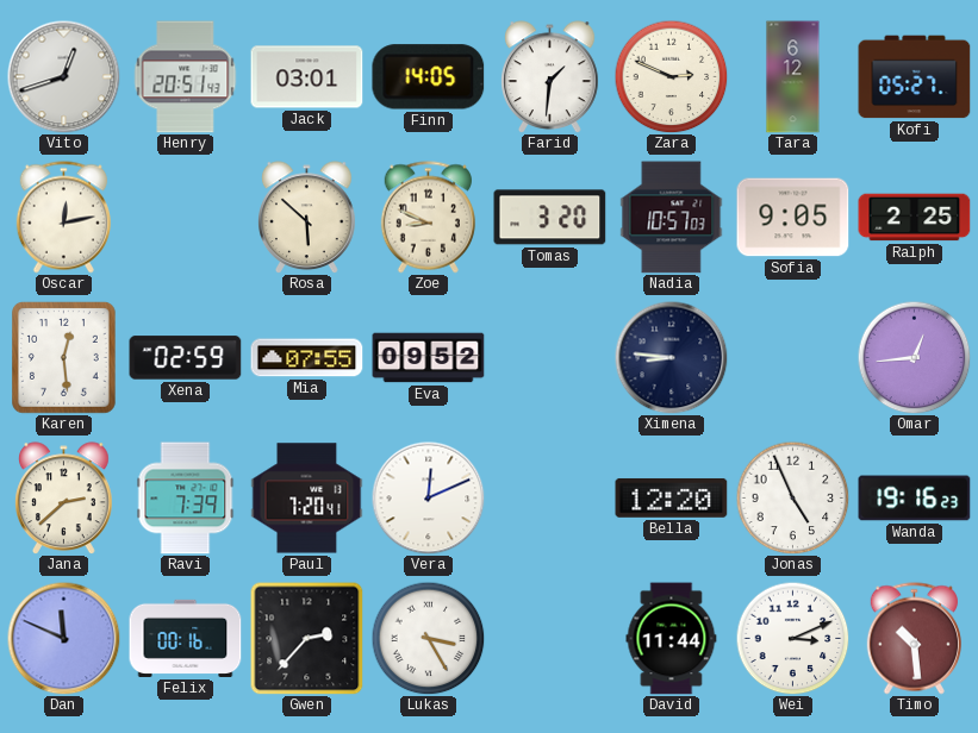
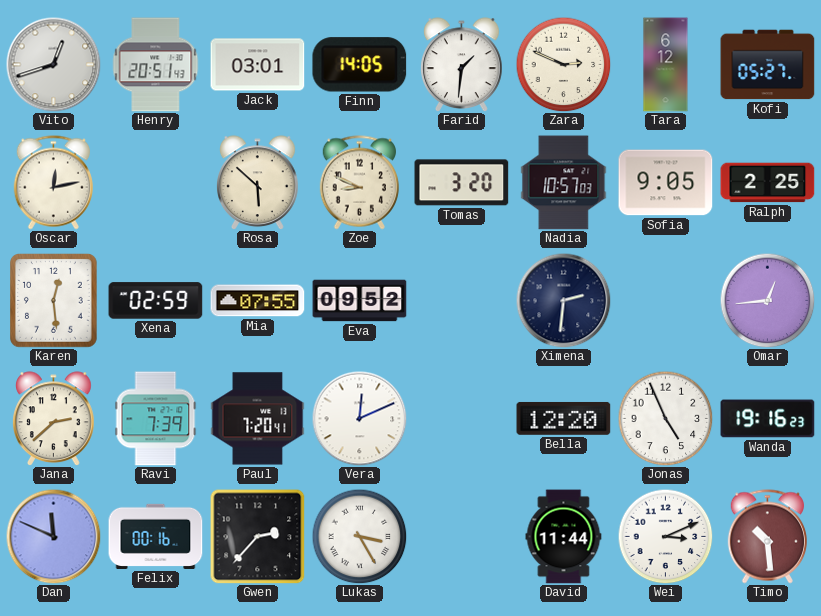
Ximena: 8:46 -> 2:31 (563, 300)
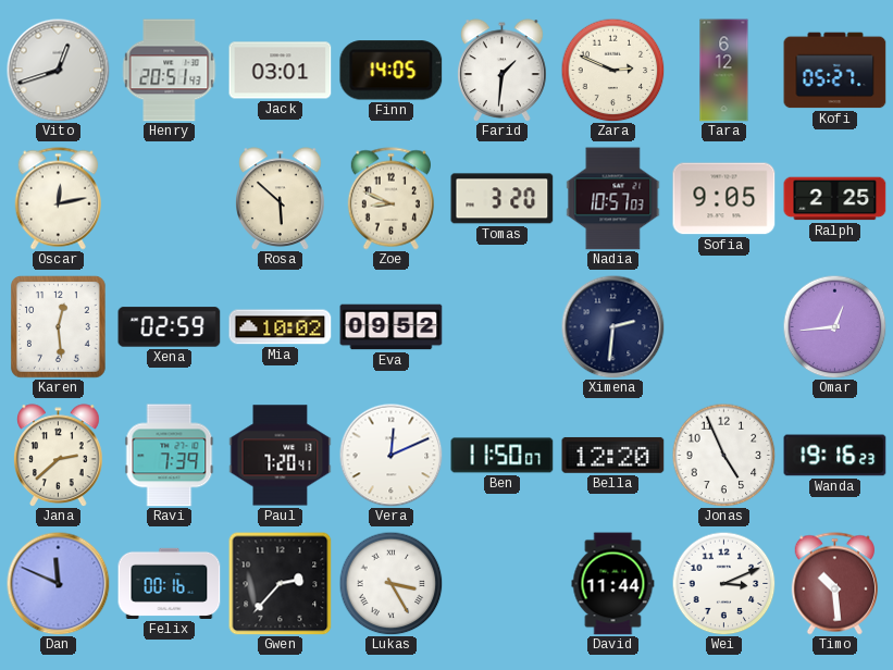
Mia: 07:55 -> 10:02 (281, 327)
Ben: none -> 11:50 (503, 456)
